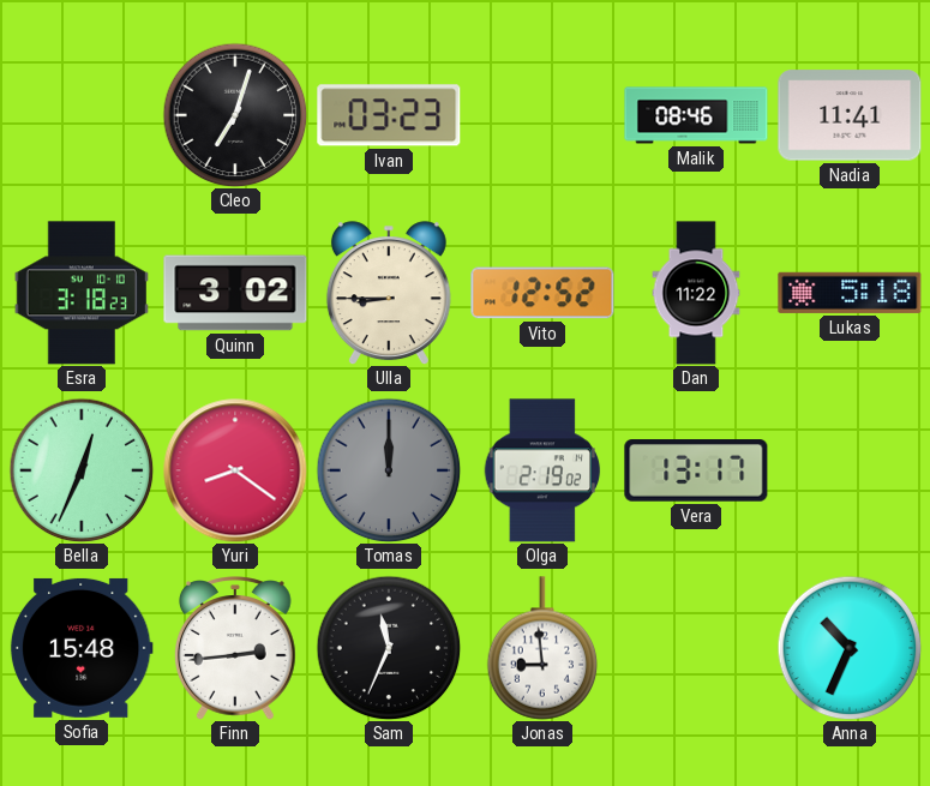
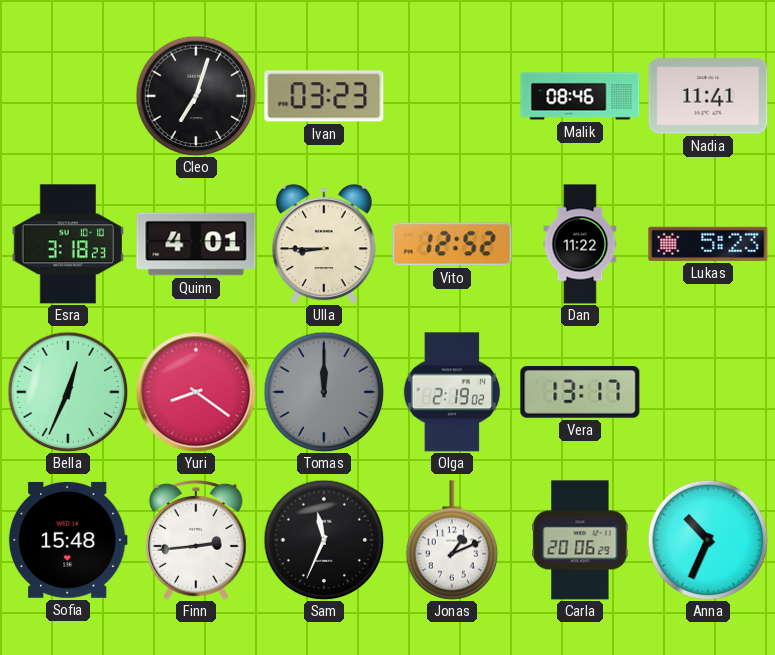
Quinn: 3:02 -> 4:01 (196, 244)
Lukas: 5:18 -> 5:23 (708, 244)
Jonas: 8:59 -> 1:11 (452, 540)
Carla: none -> 20:06 (580, 540)
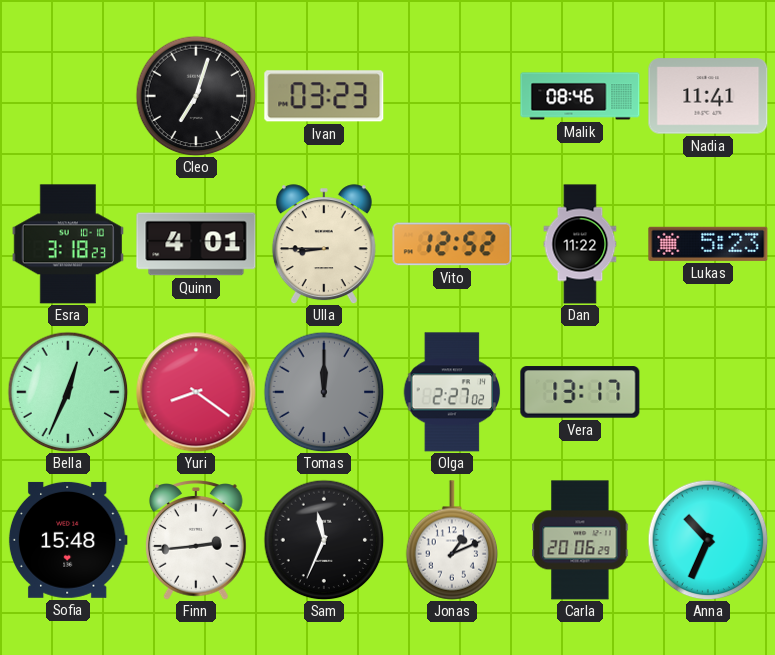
Olga: 2:19 -> 2:27 (452, 392)
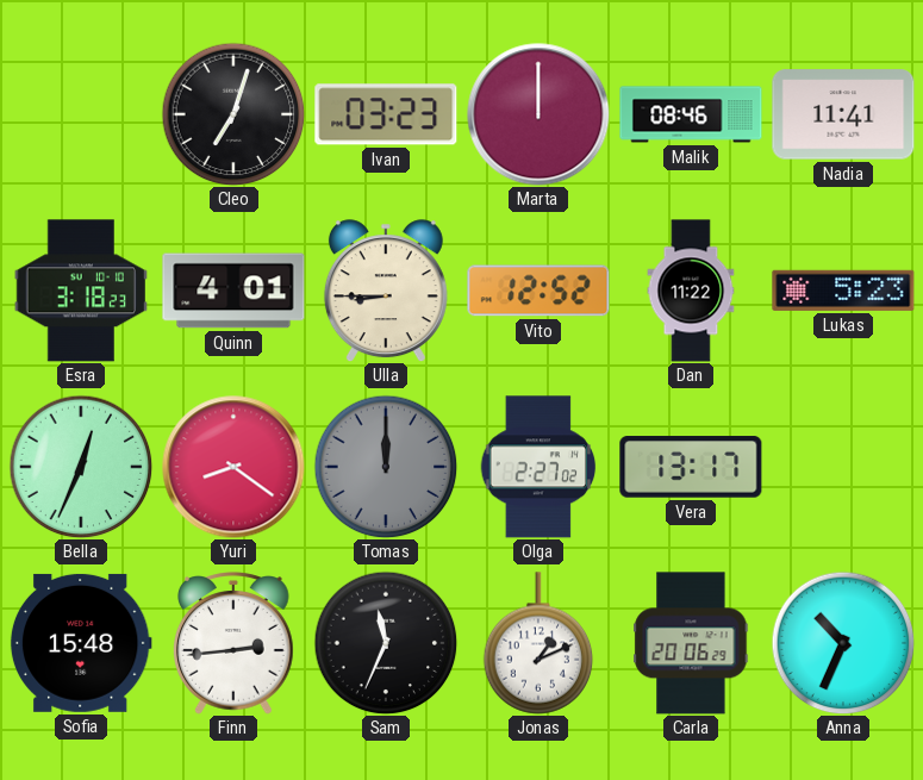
Marta: none -> 12:00 (538, 114)
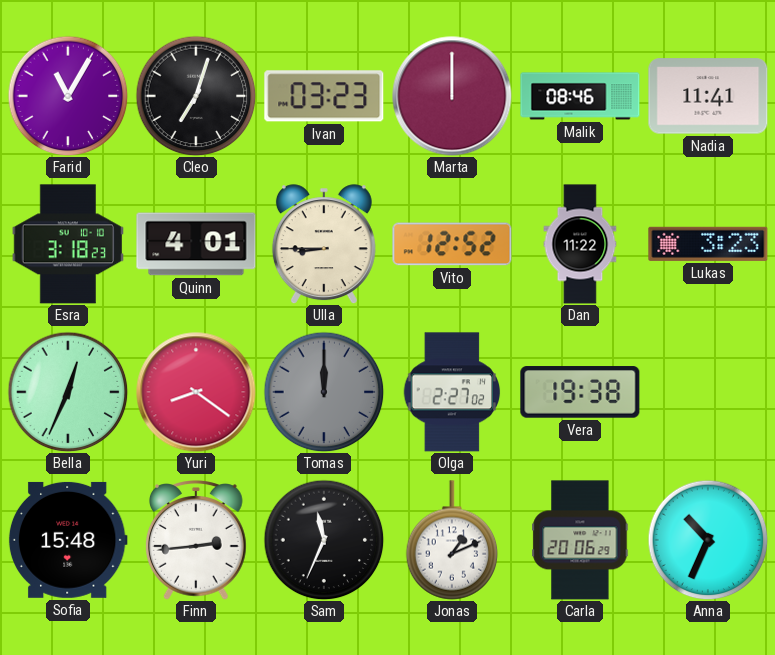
Farid: none -> 11:05 (68, 96)
Lukas: 5:23 -> 3:23 (708, 244)
Vera: 13:17 -> 19:38 (580, 392)
